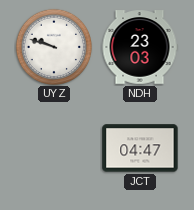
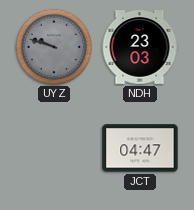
UYZ dial: white -> grey (53, 46)
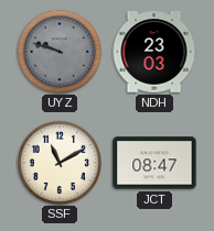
SSF: none -> 11:10 (58, 162)
JCT: 04:47 -> 08:47 (154, 163)
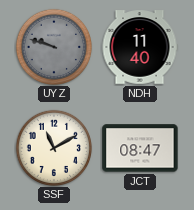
NDH: 23:03 -> 11:40 (140, 47)
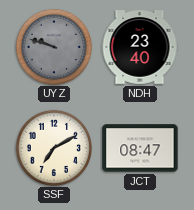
NDH: 11:40 -> 23:40 (140, 47)
SSF: 11:10 -> 7:10 (53, 147)
